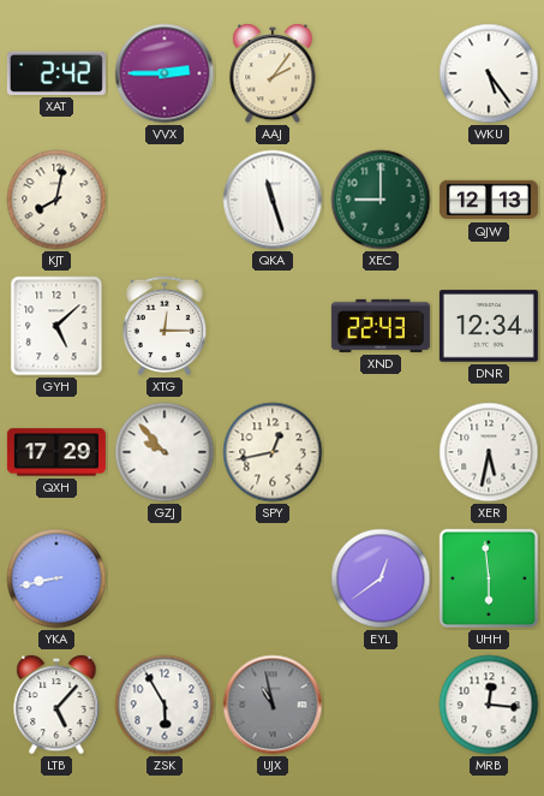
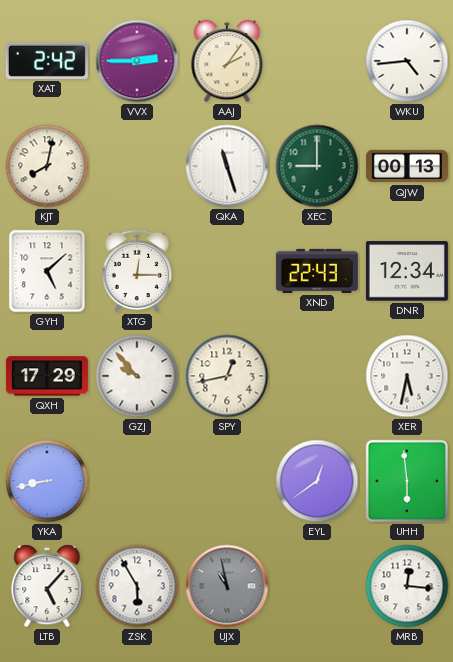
WKU: 5:24 -> 4:44 (407, 61)
QJW: 12:13 -> 00:13 (407, 166)
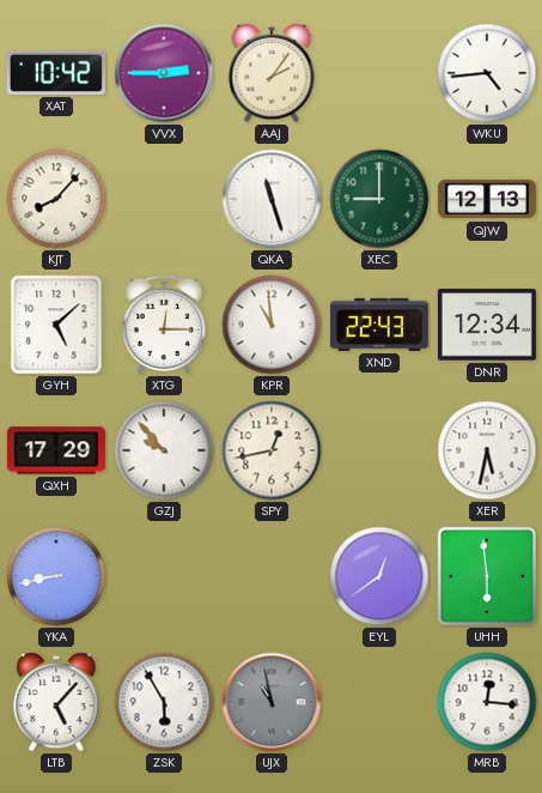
XAT: 2:42 -> 10:42 (56, 73)
KJT: 8:02 -> 8:07 (56, 199)
QJW: 00:13 -> 12:13 (487, 199)
KPR: none -> 10:59 (272, 325)
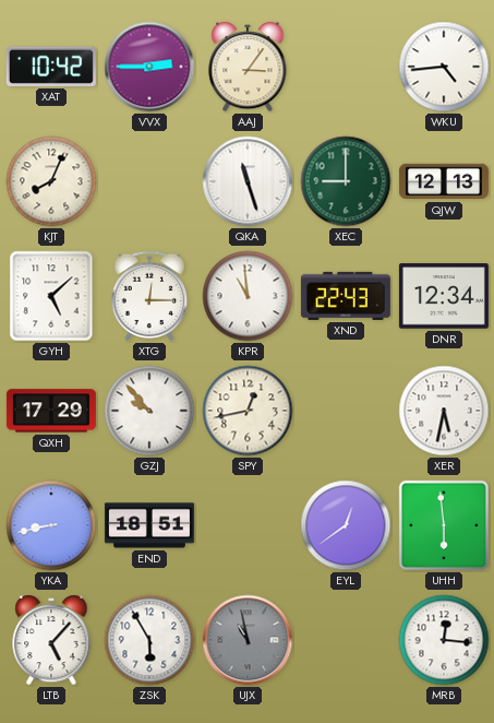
AAJ: 2:06 -> 3:06 (248, 67)
KJT: 8:07 -> 8:04 (51, 181)
END: none -> 18:51 (149, 525)
